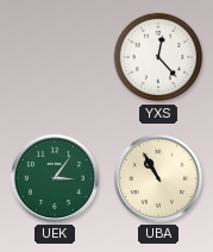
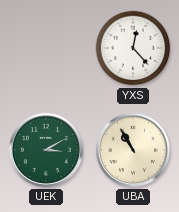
UEK: 3:06 -> 3:10 (46, 150)
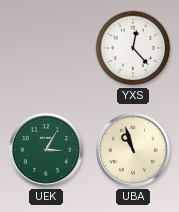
UEK: 3:10 -> 3:05 (46, 150)
UBA: 10:55 -> 10:57 (133, 150)
